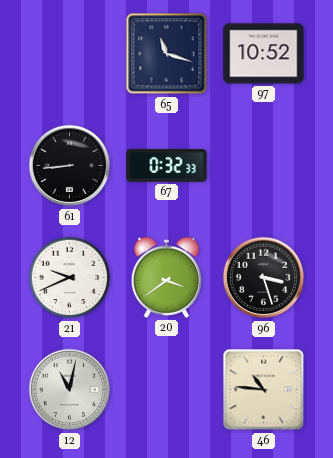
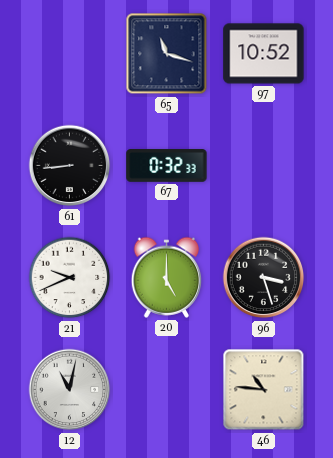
20: 3:39 -> 5:00 (167, 277)
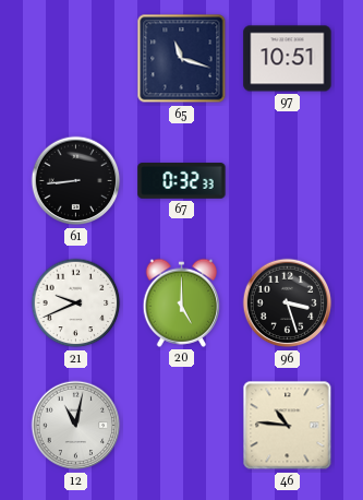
97: 10:52 -> 10:51 (288, 59)
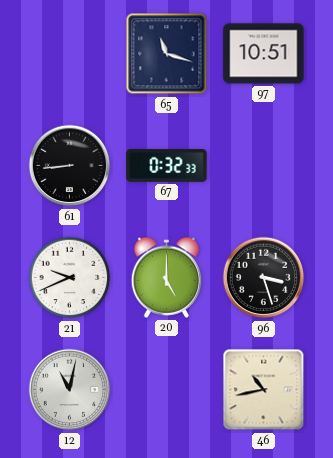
46: 10:46 -> 10:43 (264, 390)
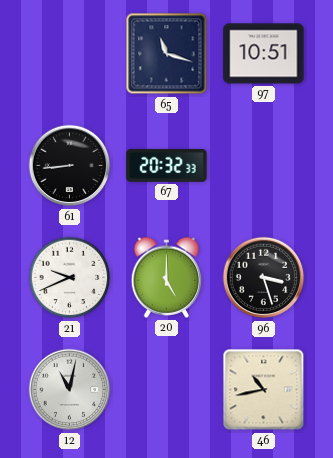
67: 0:32 -> 20:32 (167, 166)
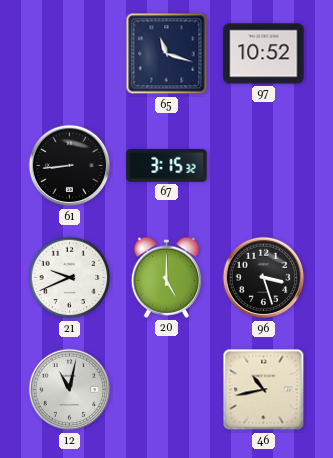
97: 10:51 -> 10:52 (264, 54)
67: 20:32 -> 3:15 (167, 166)
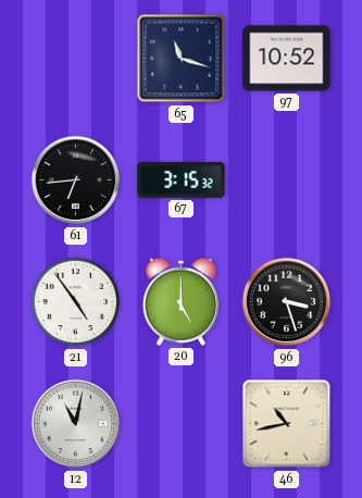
61: 8:44 -> 6:44 (76, 180)
21: 9:41 -> 4:54 (76, 302)
